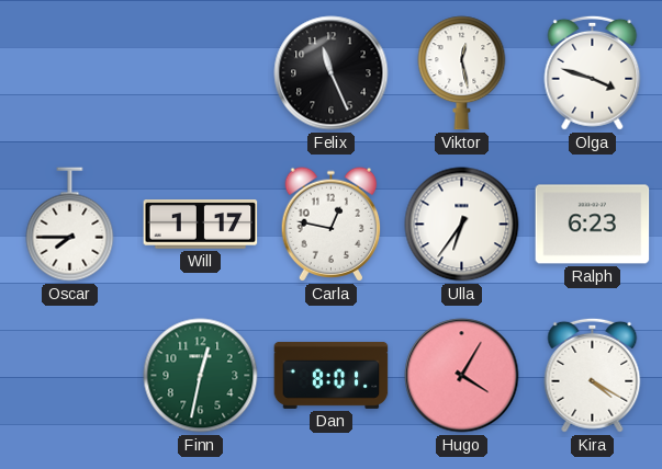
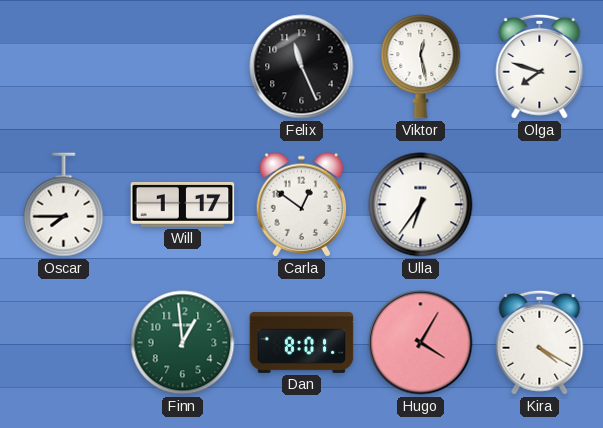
Olga: 3:48 -> 7:48 (540, 66)
Carla: 12:47 -> 12:51 (302, 205)
Ralph: 6:23 -> none (593, 225)
Finn: 12:32 -> 12:59 (183, 343)
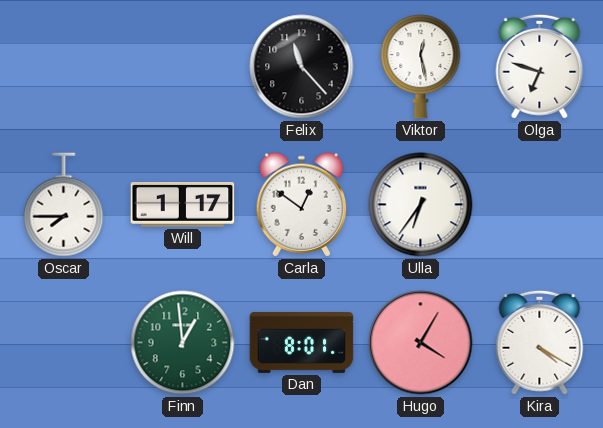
Felix: 11:26 -> 11:23 (302, 67)
Olga: 7:48 -> 6:48 (540, 66)
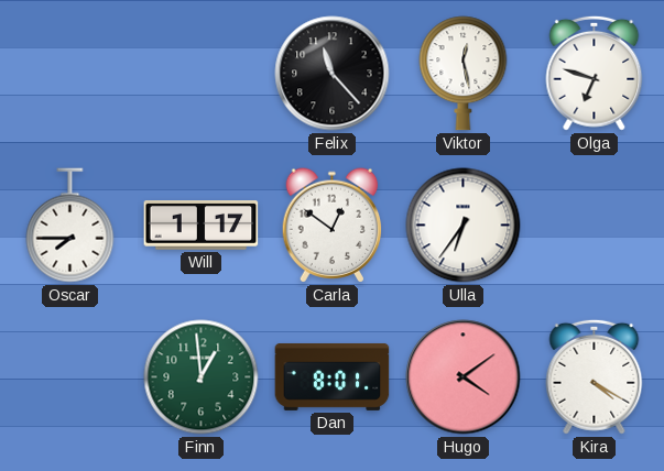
Hugo: 4:05 -> 4:09 (464, 377)
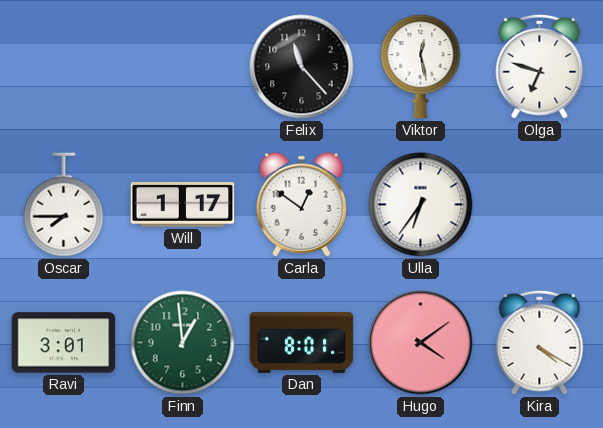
Ravi: none -> 3:01 (64, 343)
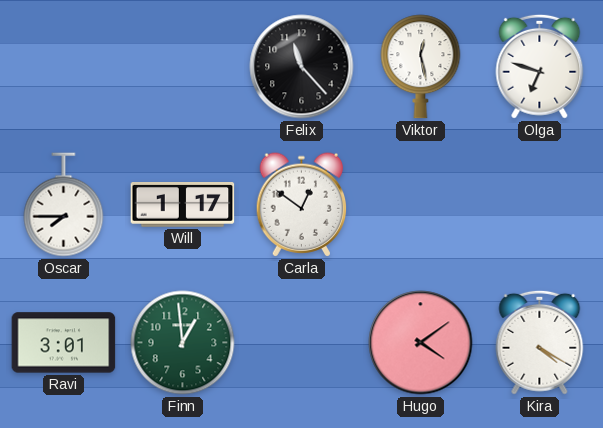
Ulla: 6:36 -> none (421, 205)
Dan: 8:01 -> none (302, 342)
